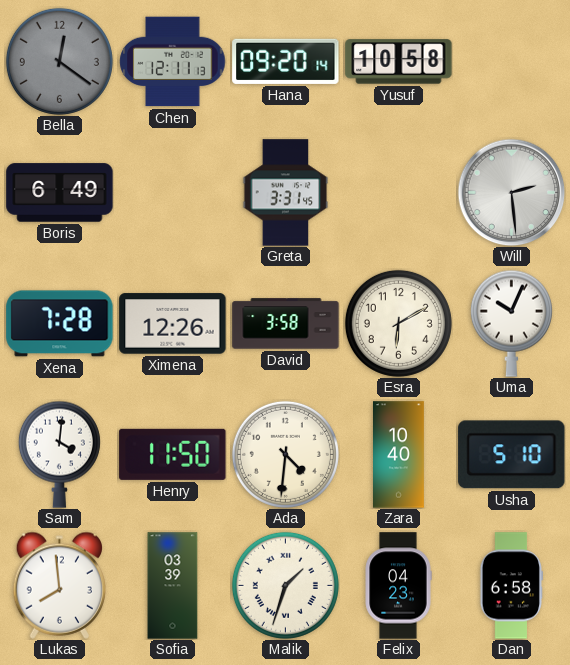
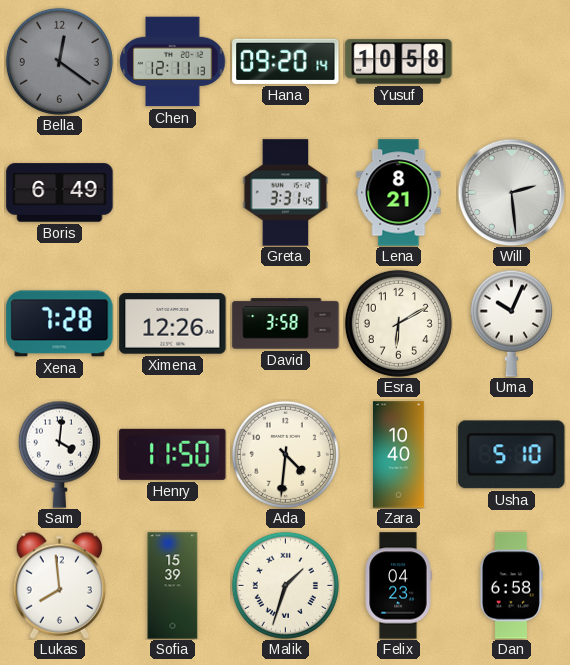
Lena: none -> 8:21 (399, 193)
Sofia: 03:39 -> 15:39 (173, 586)
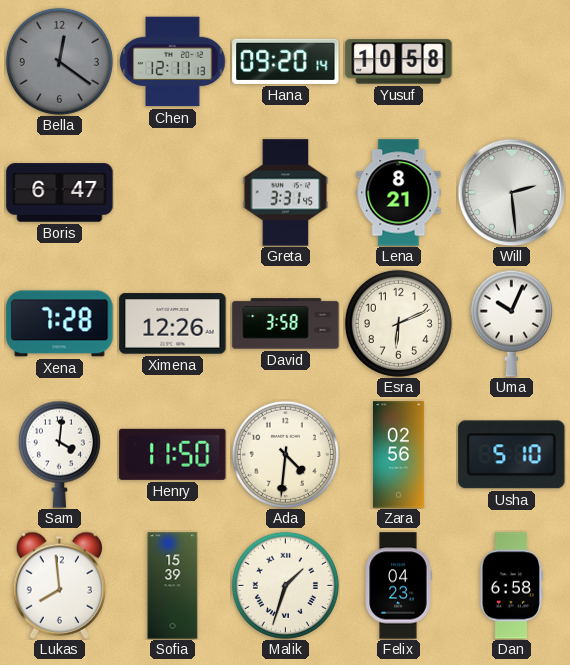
Boris: 6:49 -> 6:47 (60, 193)
Esra: 6:10 -> 6:11 (398, 323)
Zara: 10:40 -> 02:56 (399, 455)
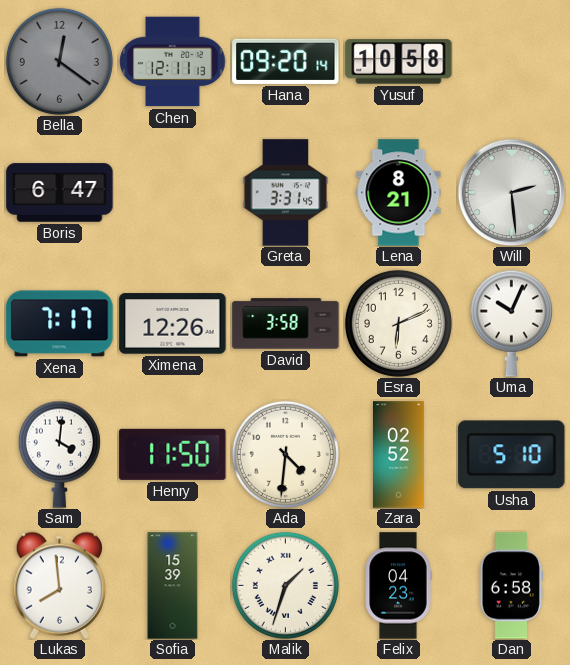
Xena: 7:28 -> 7:17 (60, 324)
Zara: 02:56 -> 02:52 (399, 455)
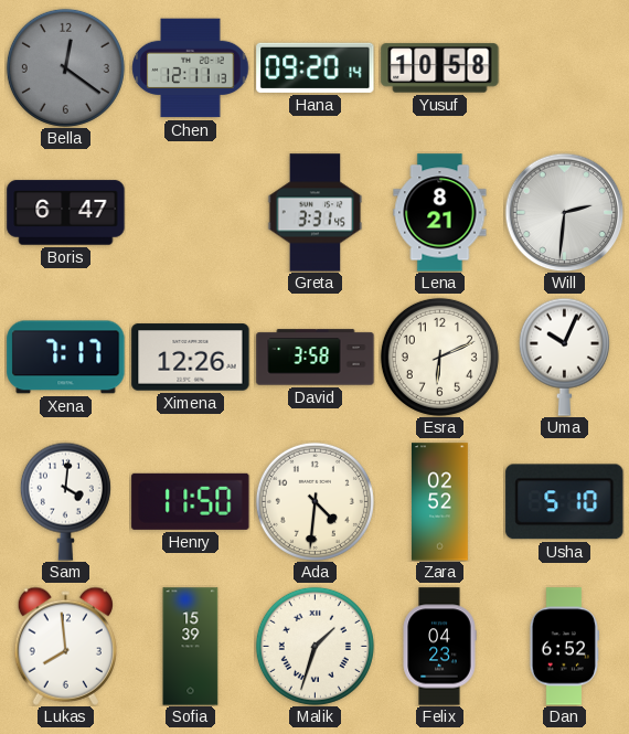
Will: 2:29 -> 2:31 (564, 212)
Dan: 6:58 -> 6:52 (564, 647)
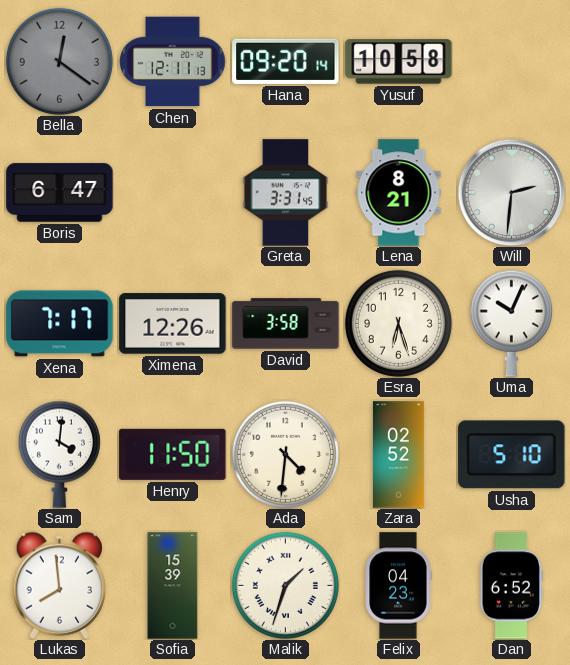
Esra: 6:11 -> 6:27 (398, 323)
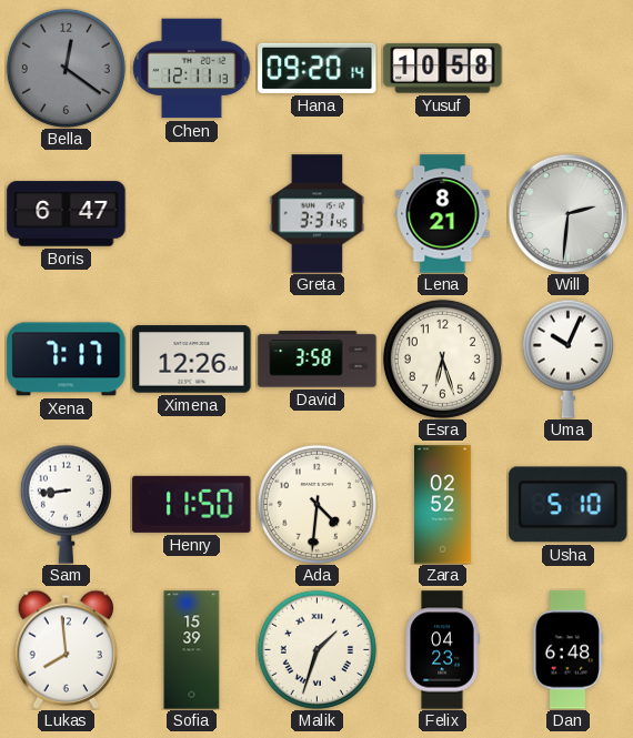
Sam: 4:01 -> 8:44 (66, 504)
Dan: 6:52 -> 6:48 (567, 650)
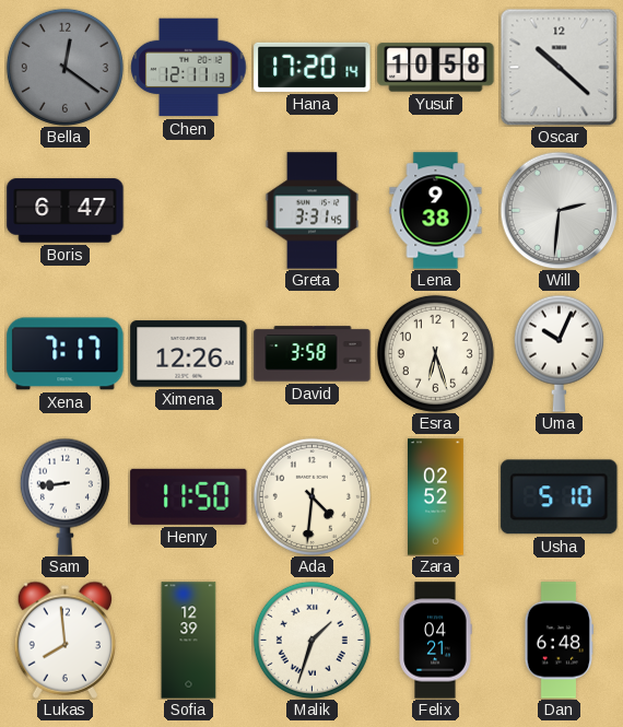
Hana: 09:20 -> 17:20 (313, 67)
Oscar: none -> 10:22 (559, 67)
Lena: 8:21 -> 9:38 (436, 211)
Sofia: 15:39 -> 12:39 (189, 641)
Felix: 04:23 -> 04:21 (435, 641)
